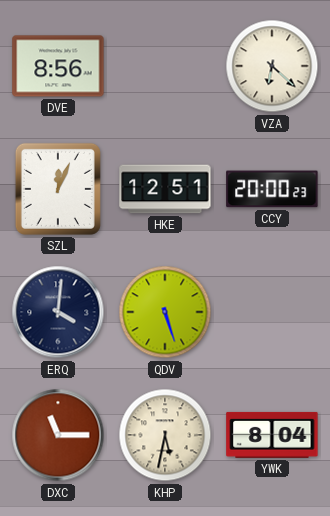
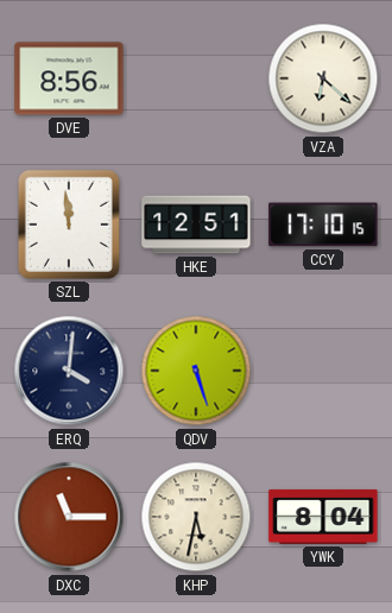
SZL: 12:04 -> 11:59 (69, 225)
CCY: 20:00 -> 17:10 (323, 225)
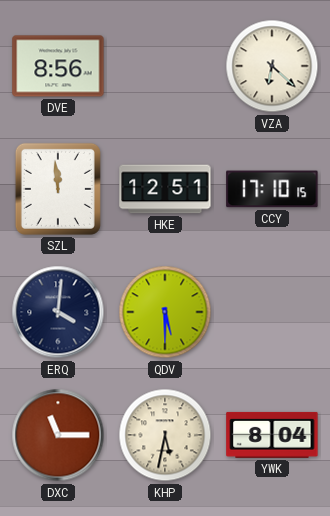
QDV: 5:27 -> 5:30 (165, 312)
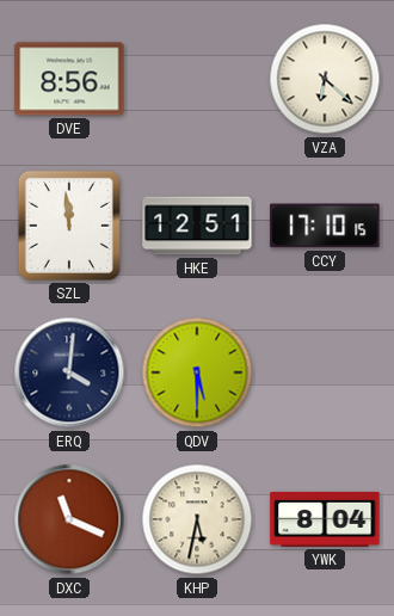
DXC: 11:15 -> 11:19 (69, 519)
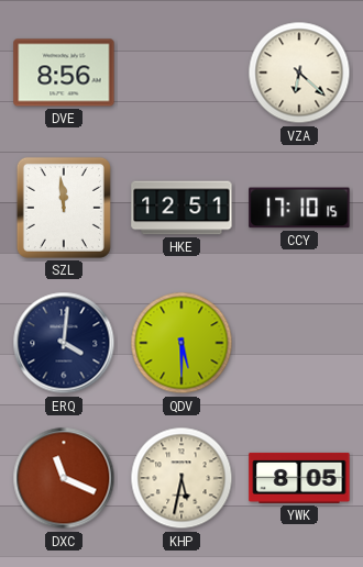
YWK: 8:04 -> 8:05 (299, 478)
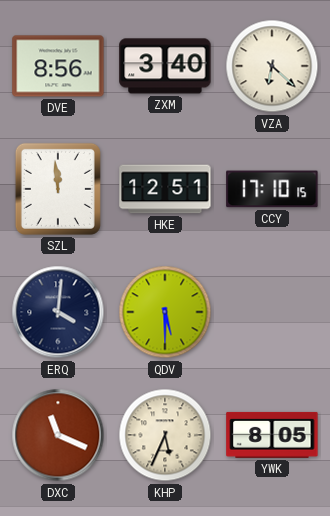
ZXM: none -> 3:40 (165, 66)
KHP: 5:32 -> 5:34 (165, 435)
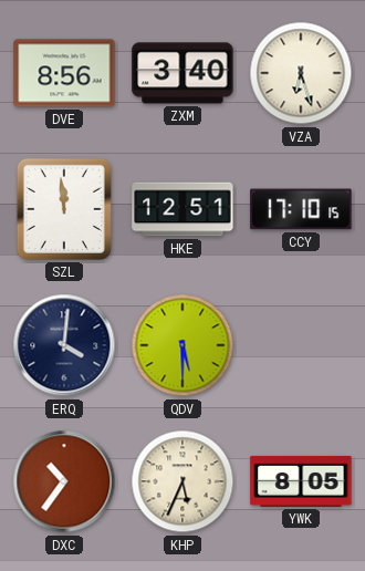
VZA: 6:22 -> 6:27 (301, 73)
DXC: 11:19 -> 10:36 (64, 481)
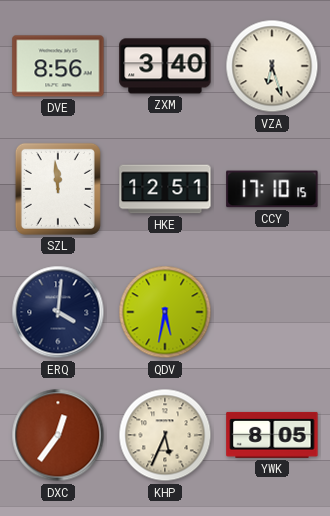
QDV: 5:30 -> 5:32 (165, 312)
DXC: 10:36 -> 12:36 (58, 435)
